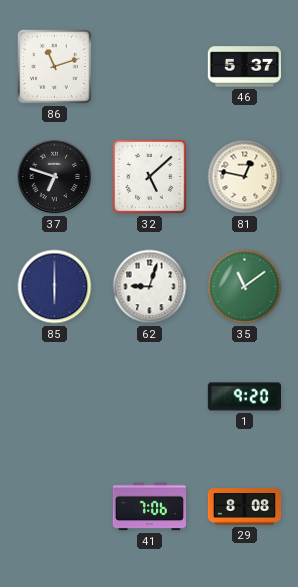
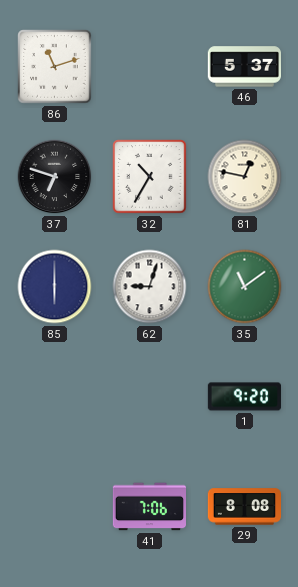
32: 5:08 -> 10:35 (150, 177)
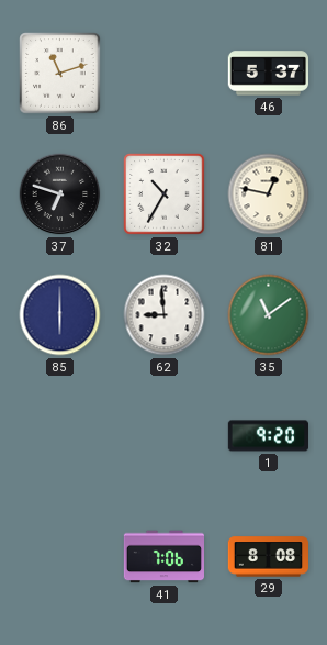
62: 9:03 -> 8:59 (165, 315)
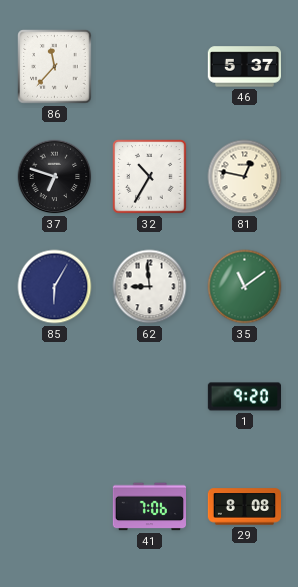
86: 11:12 -> 11:37 (55, 67)
85: 6:00 -> 6:05 (55, 287)
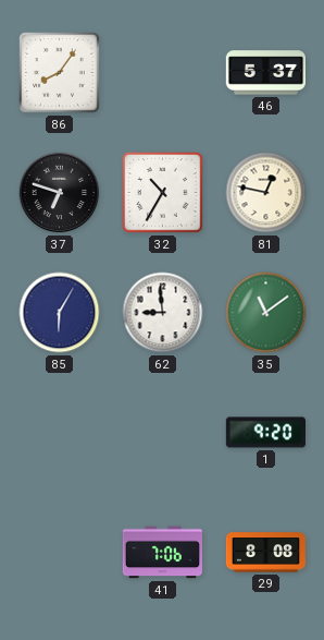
86: 11:37 -> 8:06 (60, 73)
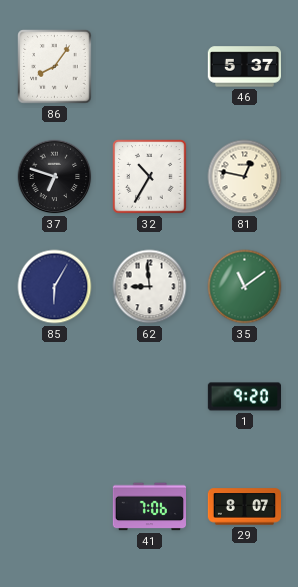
29: 8:08 -> 8:07 (245, 507)
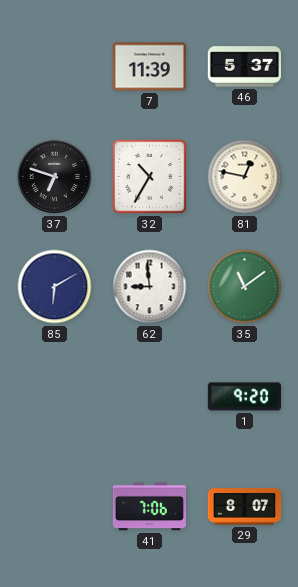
86: 8:06 -> none (55, 67)
7: none -> 11:39 (149, 67)
85: 6:05 -> 6:10 (55, 287)
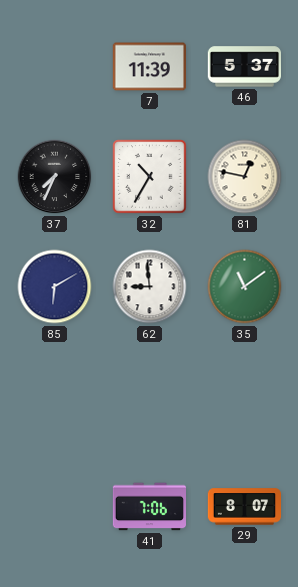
37: 6:48 -> 7:34 (55, 177)
1: 9:20 -> none (244, 397)
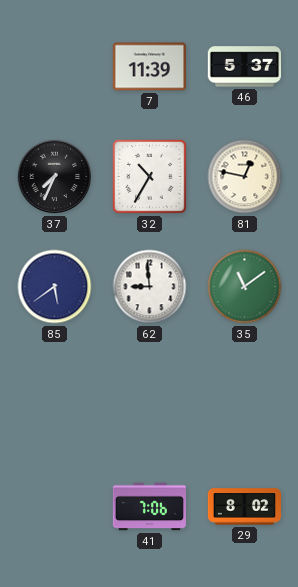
85: 6:10 -> 5:39 (55, 287)
29: 8:07 -> 8:02 (245, 507)
